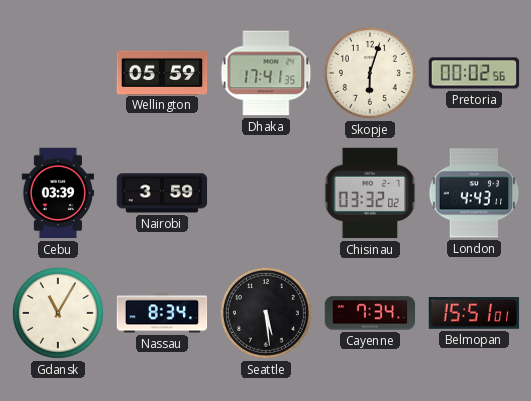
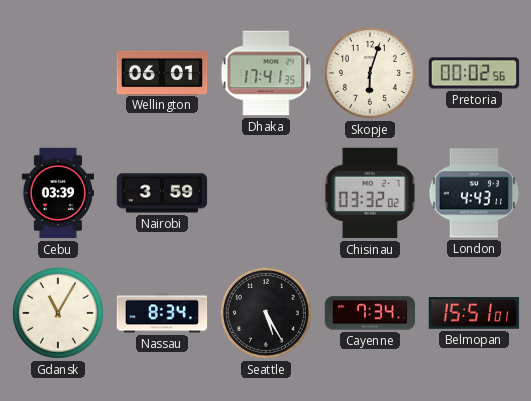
Wellington: 05:59 -> 06:01 (162, 72)
Seattle: 5:29 -> 5:25 (266, 313)
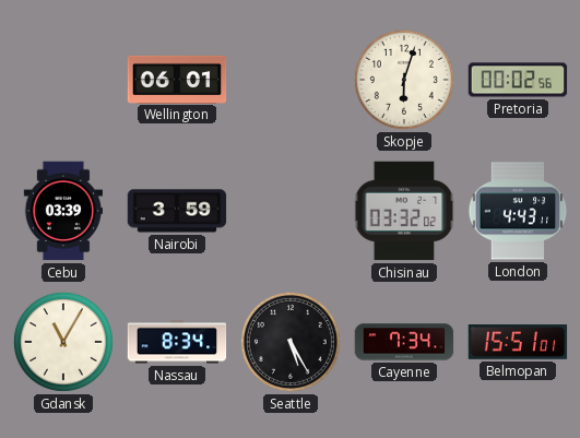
Dhaka: 17:41 -> none (266, 73)
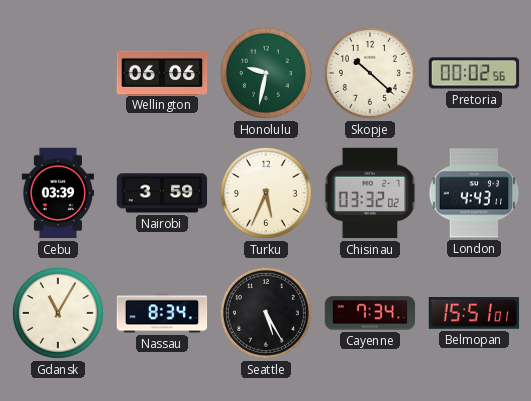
Wellington: 06:01 -> 06:06 (162, 72)
Honolulu: none -> 9:32 (266, 73)
Skopje: 6:03 -> 10:22 (370, 73)
Turku: none -> 5:34 (266, 193)
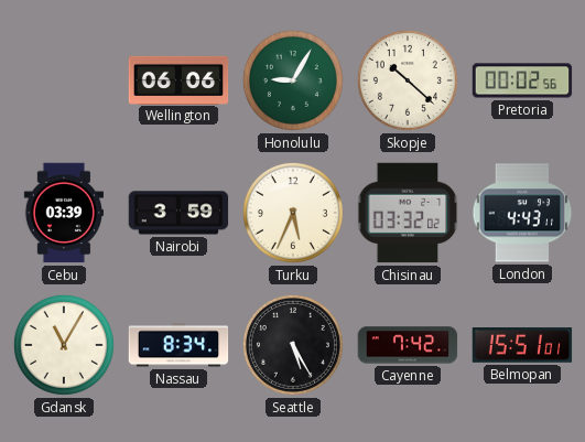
Honolulu: 9:32 -> 9:05 (293, 80)
Cayenne: 7:34 -> 7:42 (408, 345)
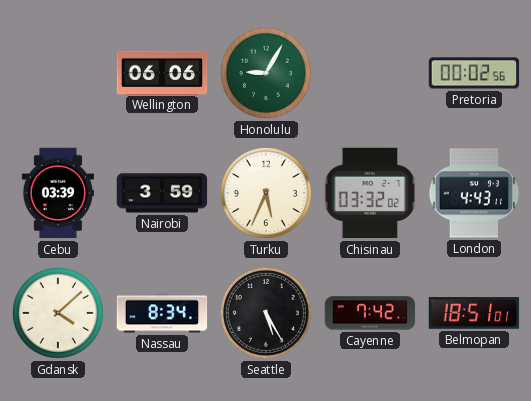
Skopje: 10:22 -> none (408, 80)
Gdansk: 11:05 -> 4:08 (58, 313)
Belmopan: 15:51 -> 18:51 (474, 313)
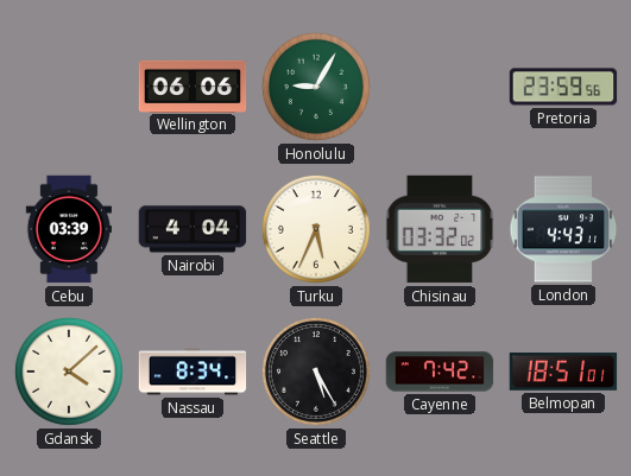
Pretoria: 00:02 -> 23:59 (563, 87)
Nairobi: 3:59 -> 4:04 (193, 229)
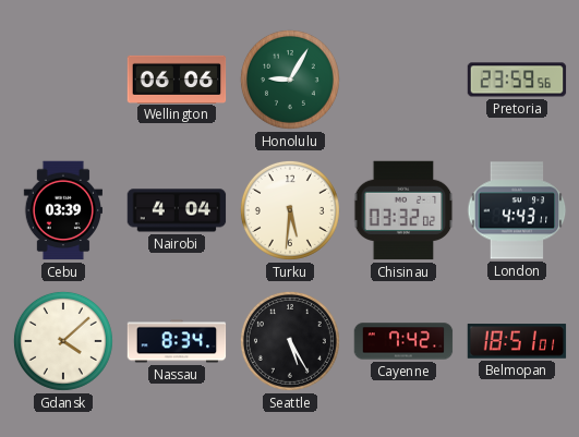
Turku: 5:34 -> 5:31 (290, 210)
